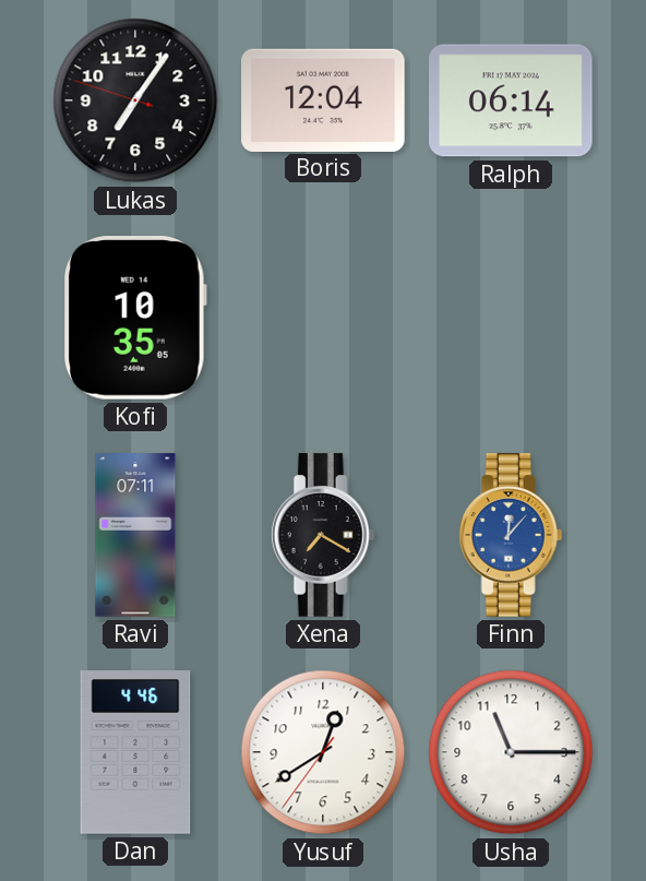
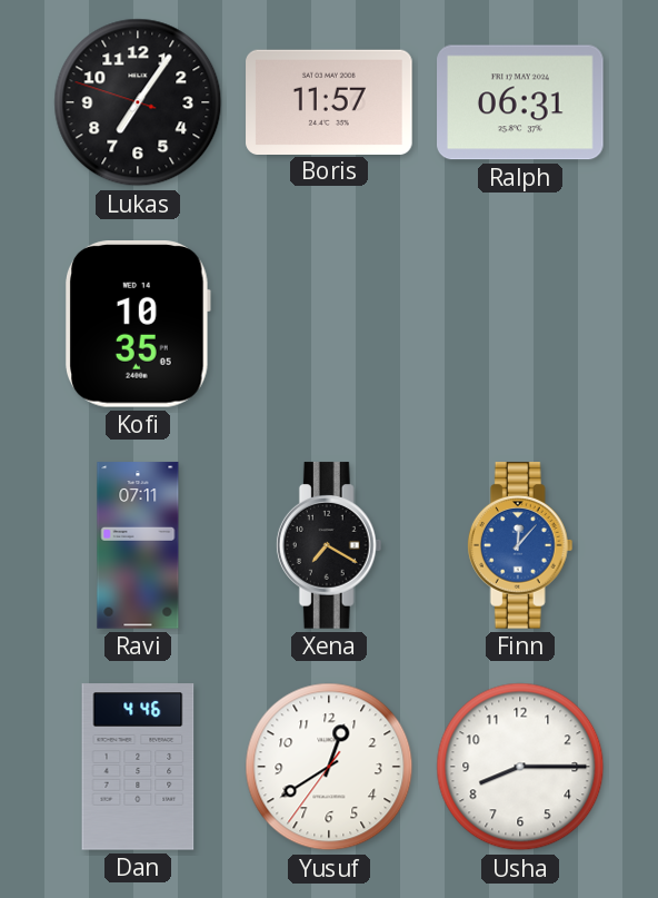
Boris: 12:04 -> 11:57 (329, 101)
Ralph: 06:14 -> 06:31 (520, 102)
Usha: 11:15 -> 8:15 (520, 767)
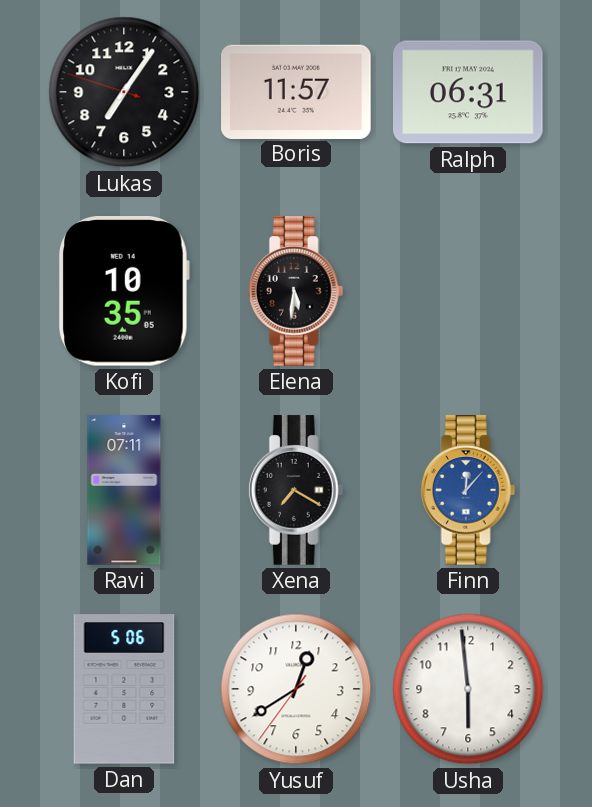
Elena: none -> 5:31 (296, 291)
Dan: 4:46 -> 5:06 (124, 689)
Usha: 8:15 -> 5:59 (468, 689)
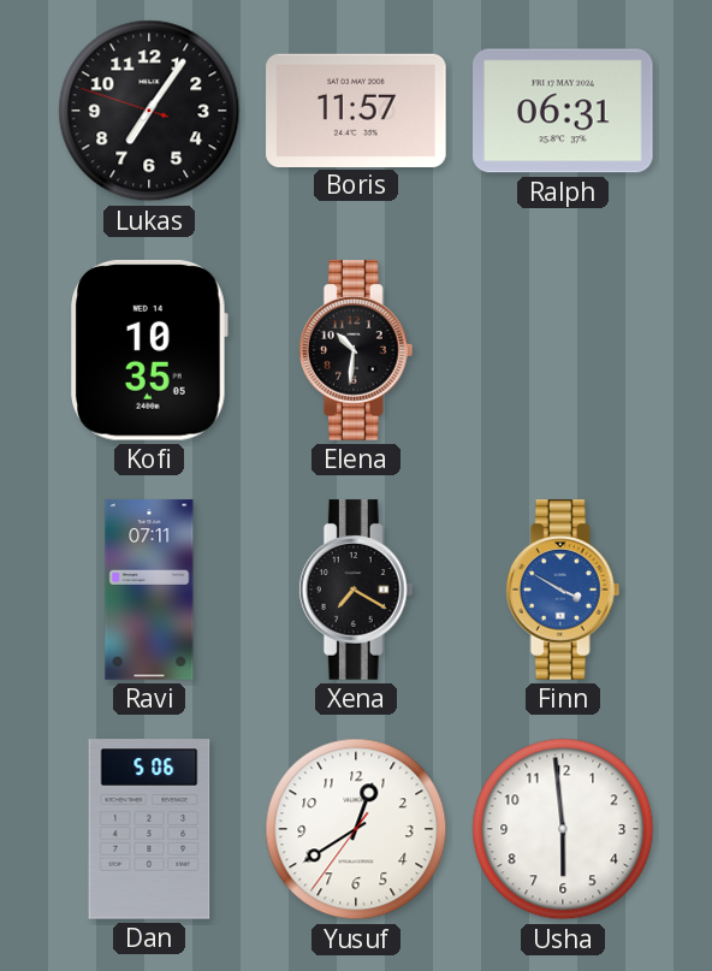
Elena: 5:31 -> 10:31 (356, 350)
Finn: 12:07 -> 3:50 (563, 590)
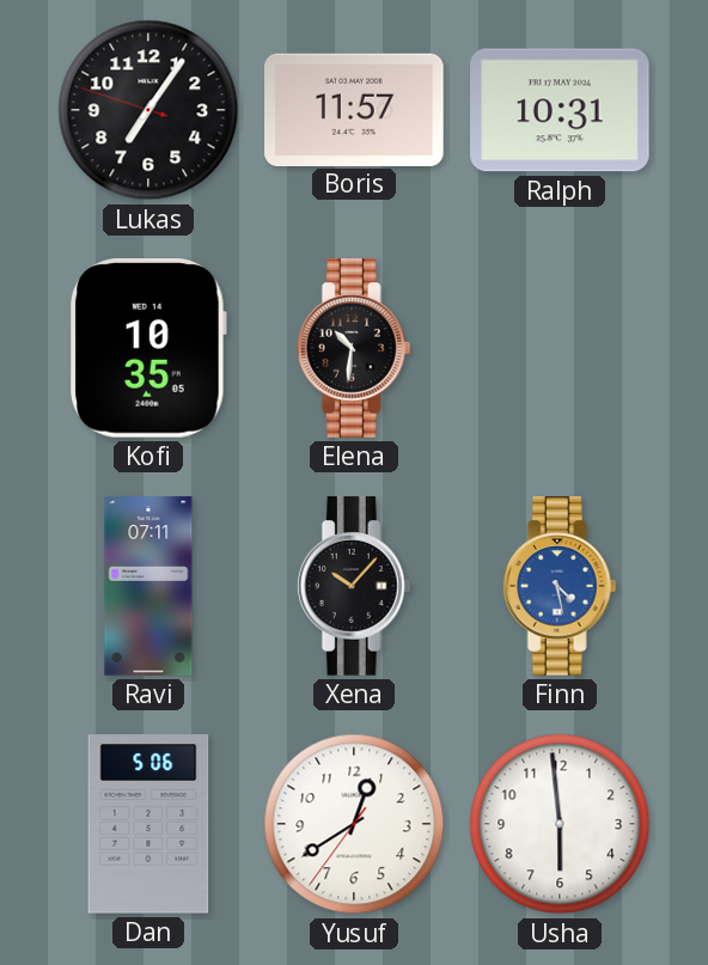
Ralph: 06:31 -> 10:31 (560, 110)
Xena: 7:20 -> 10:07 (354, 586)
Finn: 3:50 -> 4:28 (560, 586)
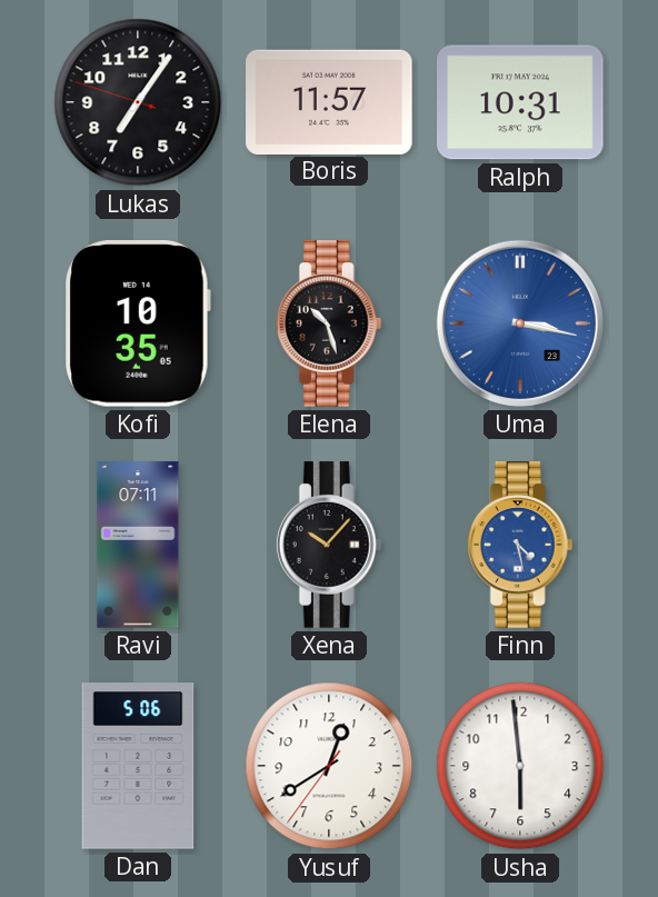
Elena: 10:31 -> 10:27 (329, 323)
Uma: none -> 3:17 (520, 323)
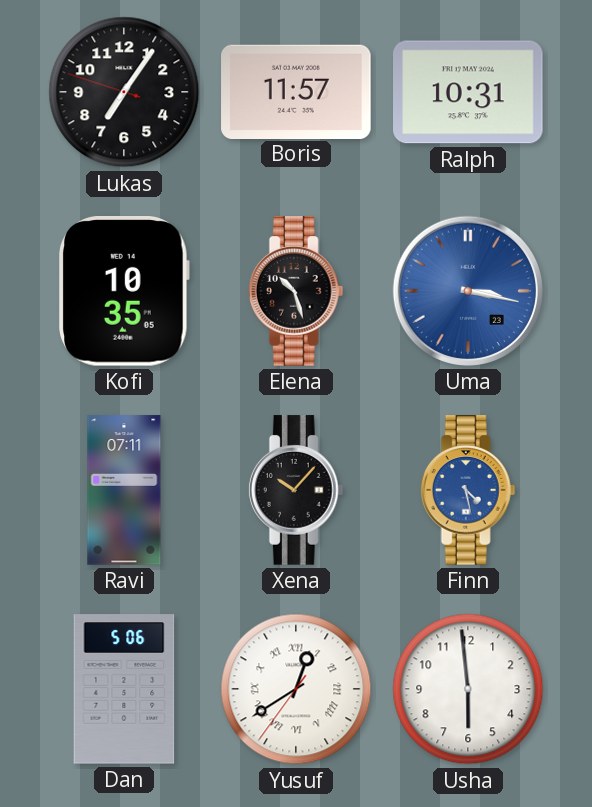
Yusuf numerals: Arabic -> Roman (296, 689)
